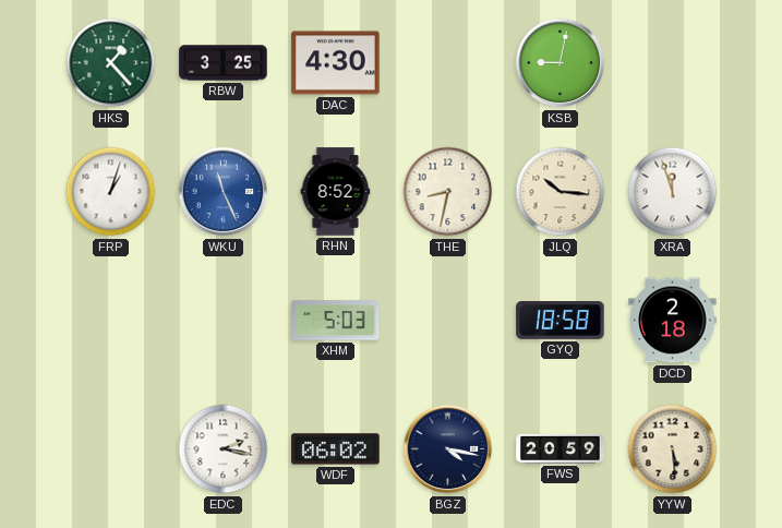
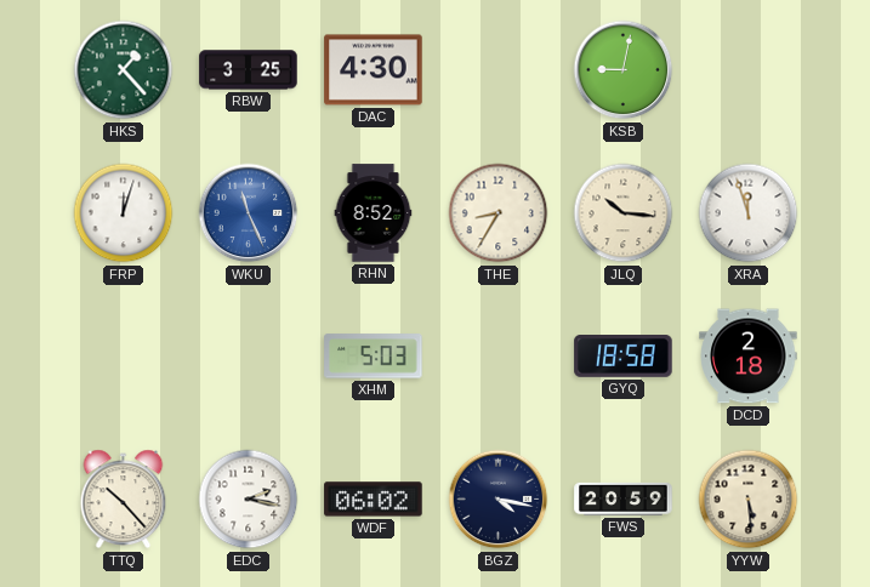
FRP: 1:03 -> 12:03 (124, 213)
THE: 8:32 -> 8:35 (499, 213)
TTQ: none -> 10:23 (124, 500)
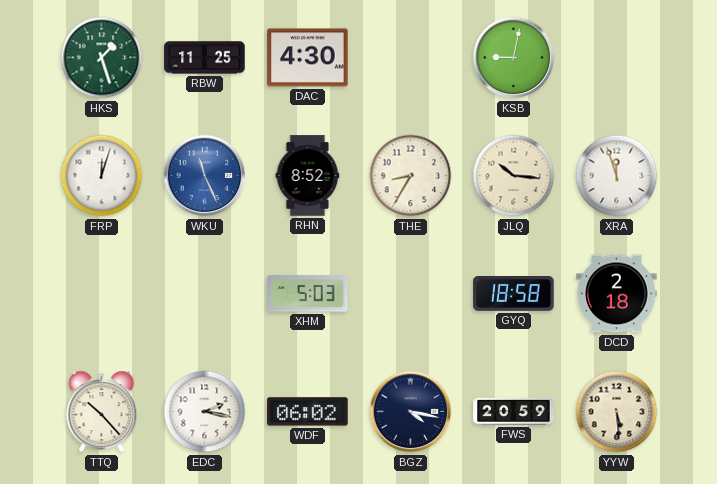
HKS: 1:23 -> 1:27 (102, 58)
RBW: 3:25 -> 11:25 (205, 58)
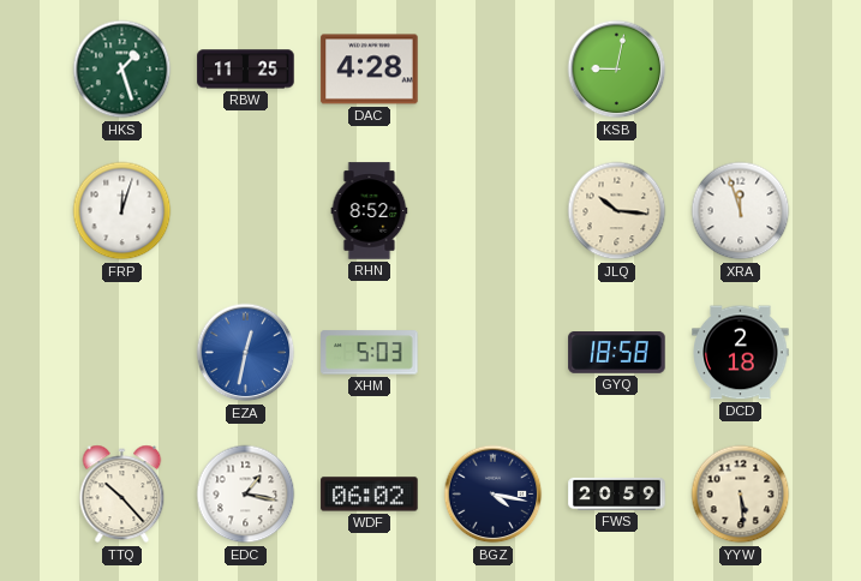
DAC: 4:30 -> 4:28 (370, 70)
WKU: 11:26 -> none (205, 176)
THE: 8:35 -> none (411, 176)
EZA: none -> 12:32 (246, 353)
EDC: 2:17 -> 1:17 (246, 495)
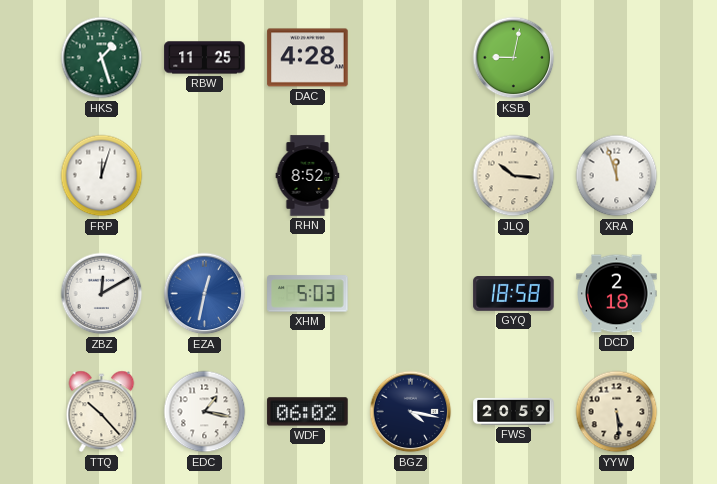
ZBZ: none -> 12:10 (102, 294)
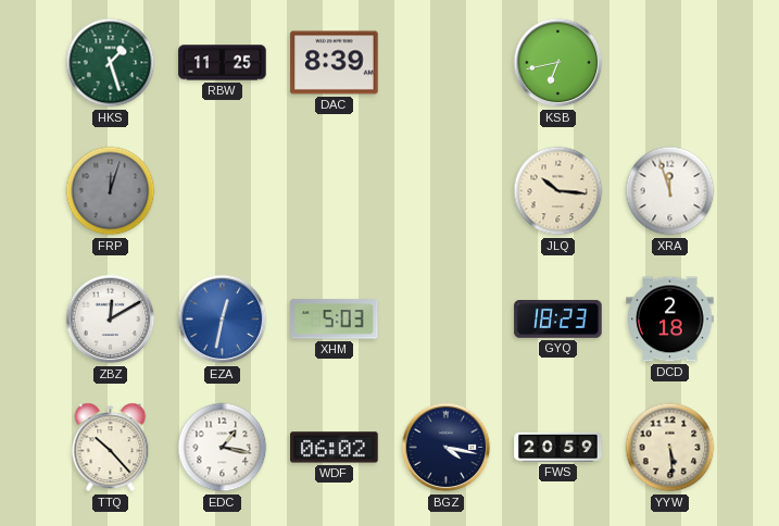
DAC: 4:28 -> 8:39 (335, 63)
KSB: 9:02 -> 6:43 (558, 63)
FRP dial: white -> grey (111, 191)
RHN: 8:52 -> none (308, 176)
GYQ: 18:58 -> 18:23 (558, 320)
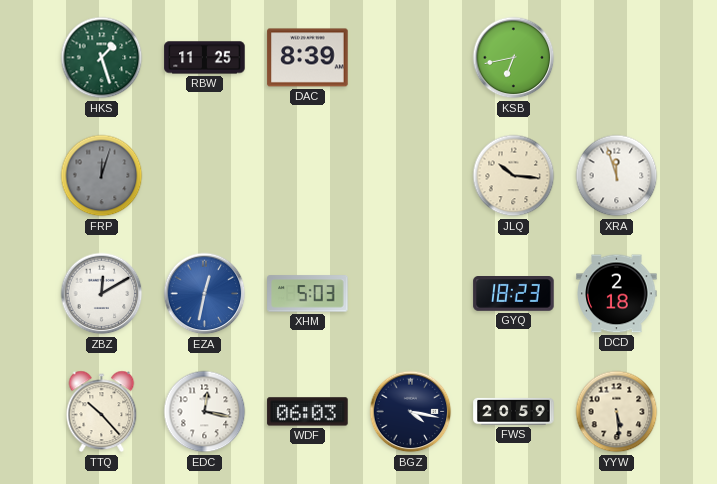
EDC: 1:17 -> 12:17 (205, 412)
WDF: 06:02 -> 06:03 (308, 412)
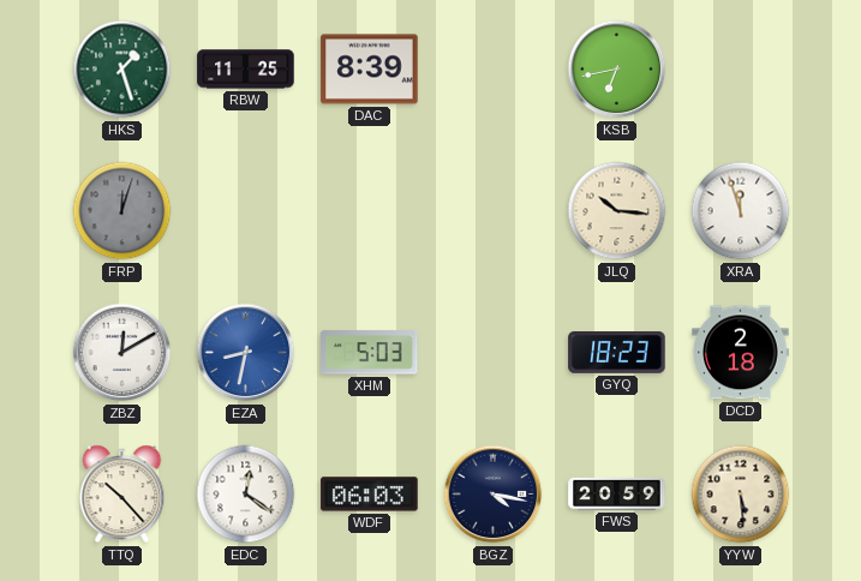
EZA: 12:32 -> 8:32 (246, 353)
EDC: 12:17 -> 12:21 (246, 495)
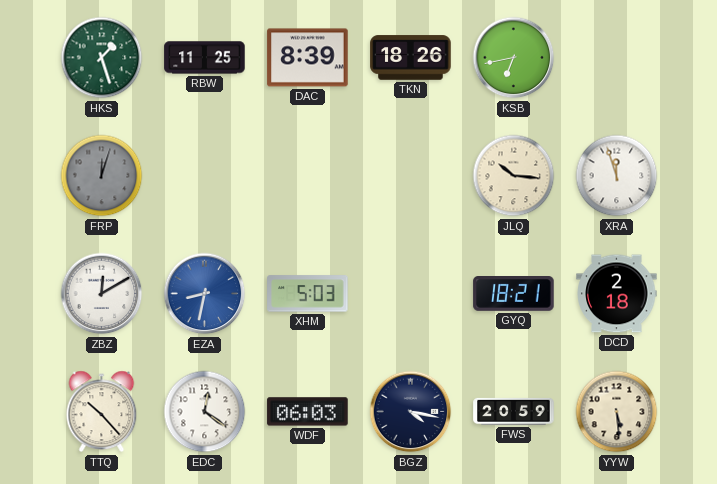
TKN: none -> 18:26 (411, 58)
GYQ: 18:23 -> 18:21 (514, 294)
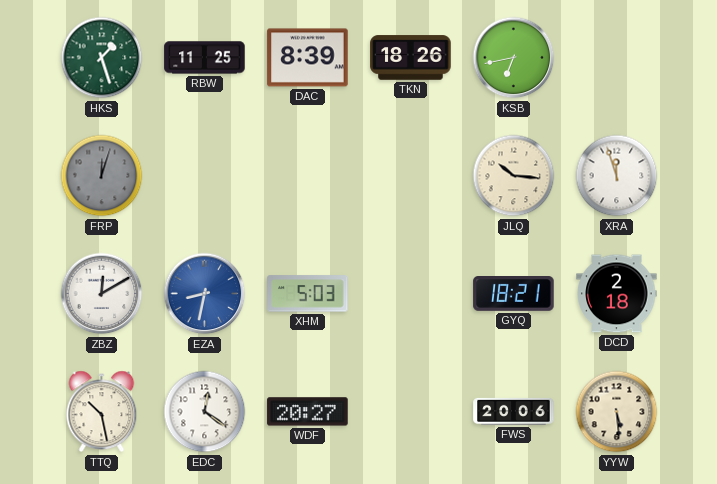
TTQ: 10:23 -> 10:28 (102, 412)
WDF: 06:03 -> 20:27 (308, 412)
BGZ: 4:17 -> none (411, 412)
FWS: 20:59 -> 20:06 (514, 411)
